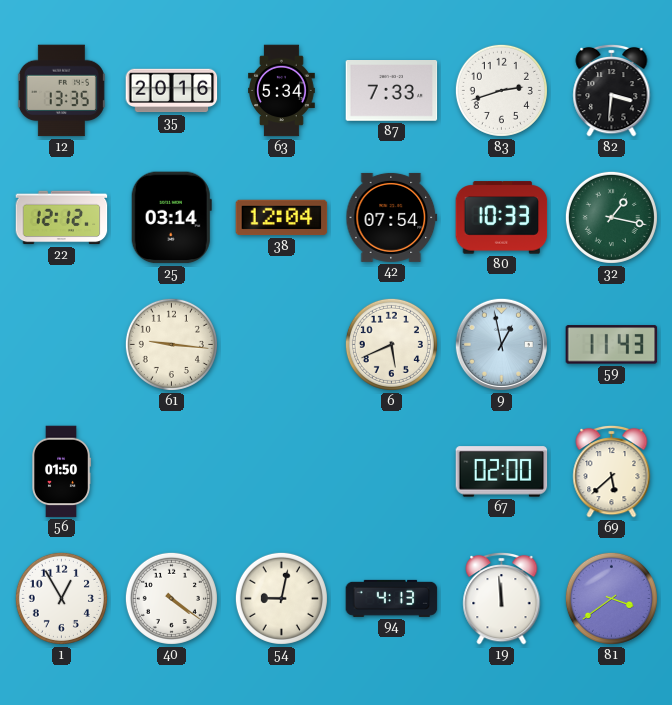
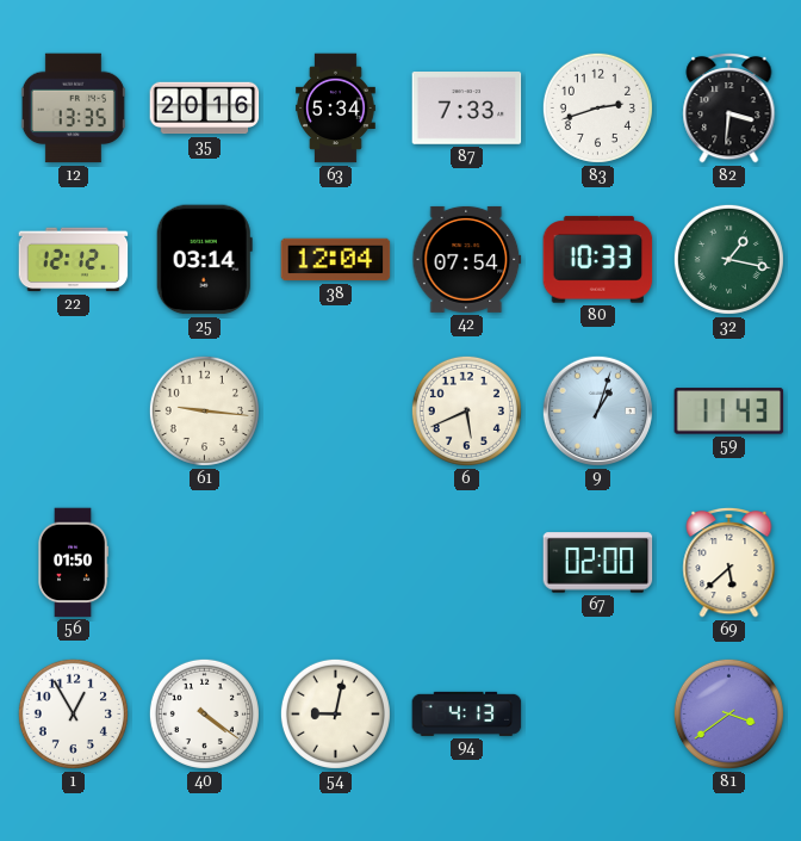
9: 12:58 -> 1:03 (597, 410)
19: 11:59 -> none (502, 598)
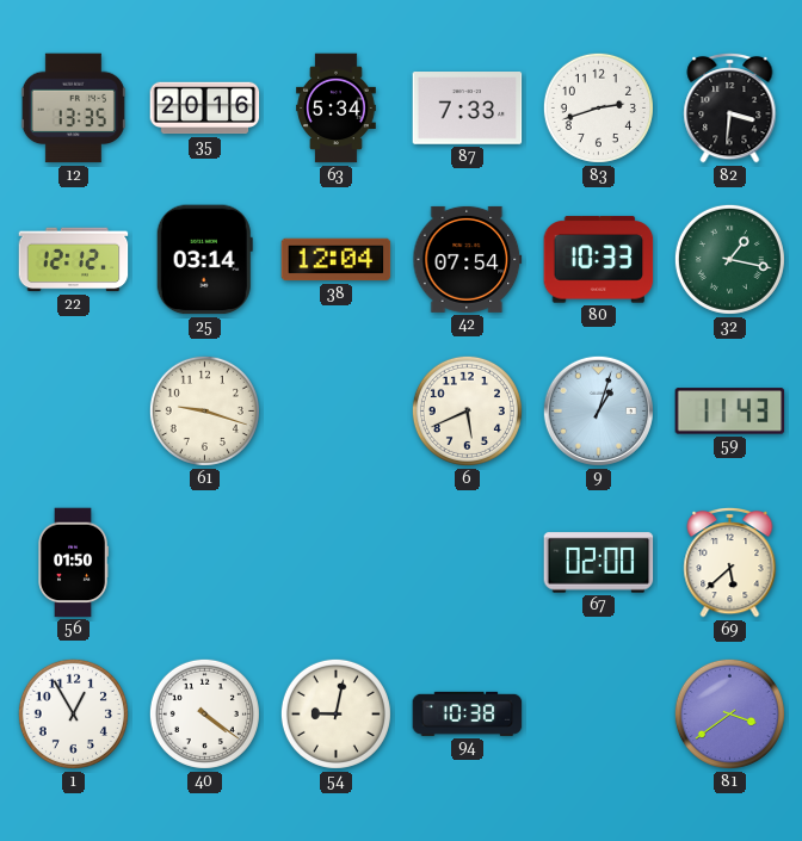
61: 9:16 -> 9:18 (204, 410)
94: 4:13 -> 10:38 (468, 713)
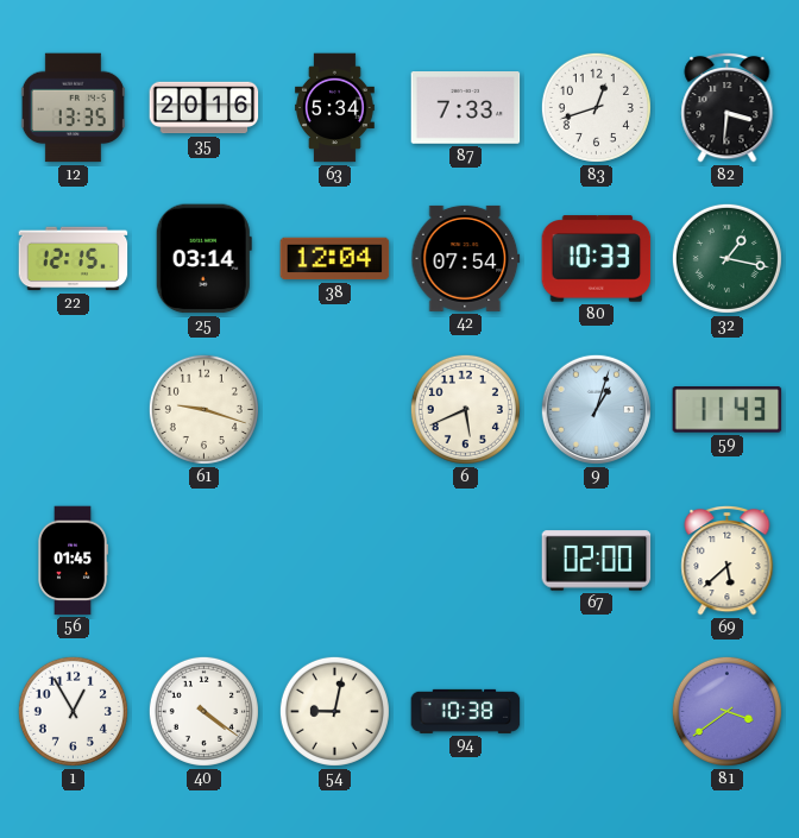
83: 2:42 -> 12:42 (596, 107)
22: 12:12 -> 12:15 (74, 259)
56: 01:50 -> 01:45 (73, 561)
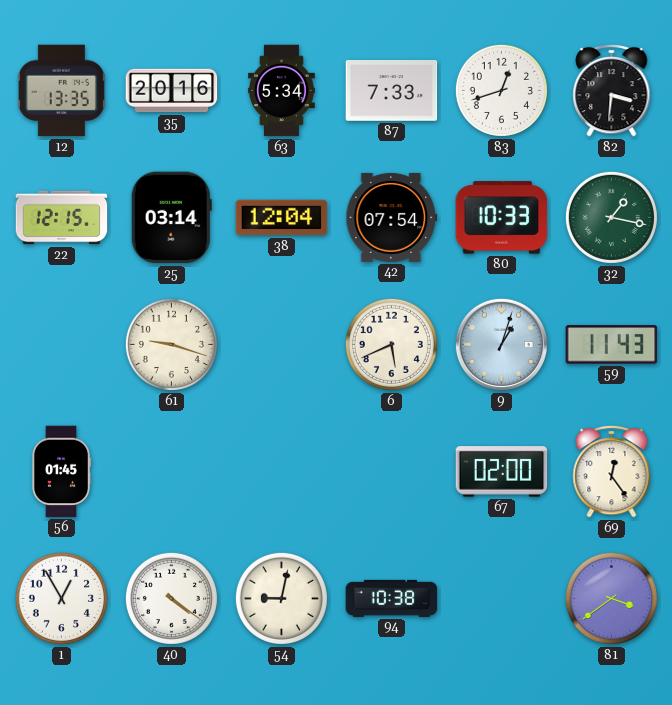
69: 5:38 -> 12:24 (612, 471)
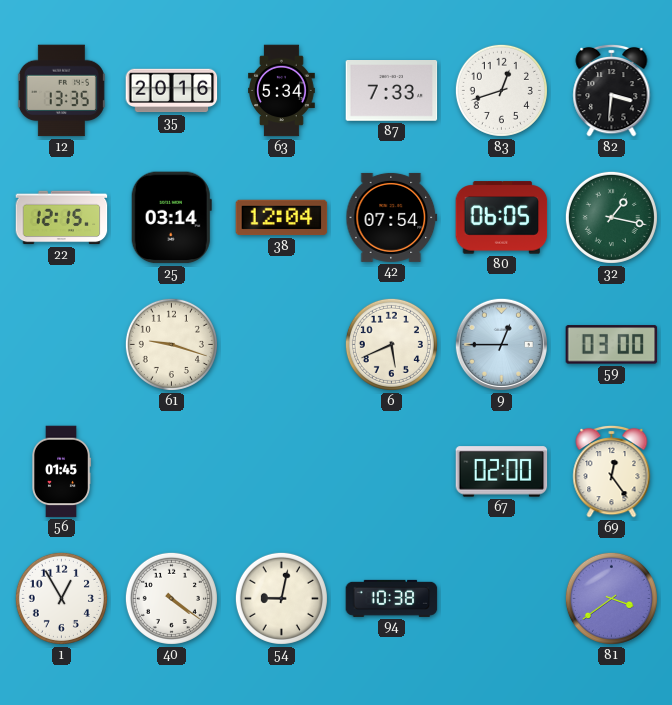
80: 10:33 -> 06:05 (502, 218)
9: 1:03 -> 12:45 (501, 344)
59: 11:43 -> 03:00 (612, 345)
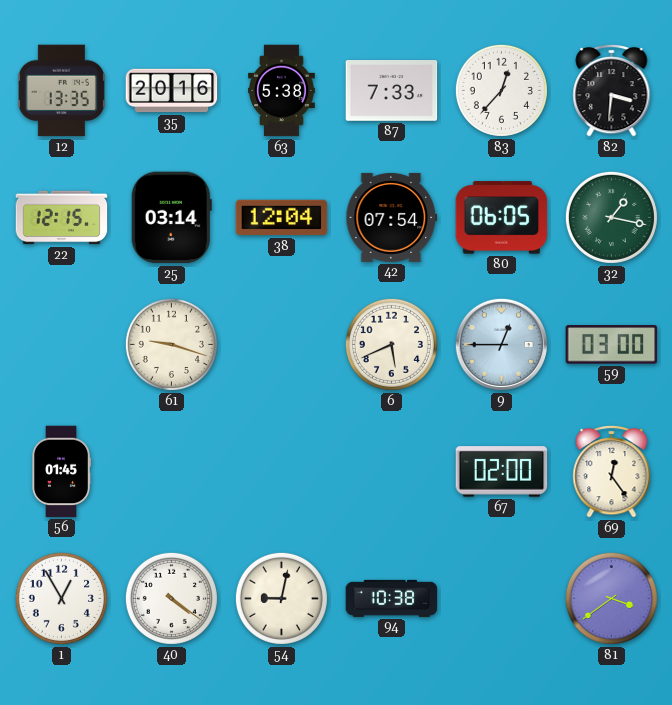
63: 5:34 -> 5:38 (282, 91)
83: 12:42 -> 12:37 (501, 90)
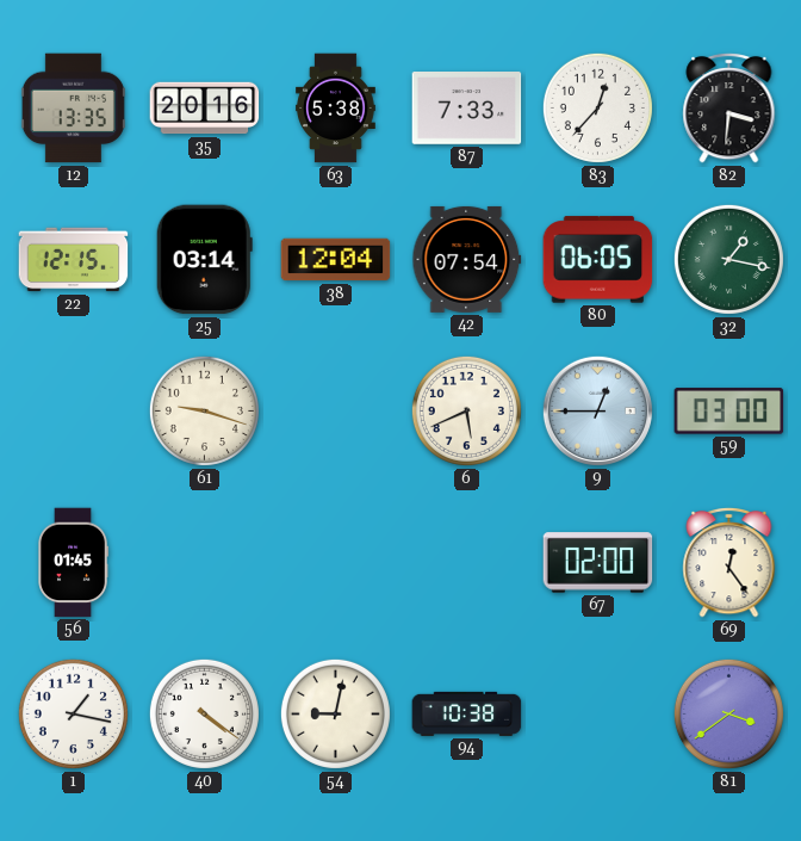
1: 12:55 -> 1:17 (73, 713)
